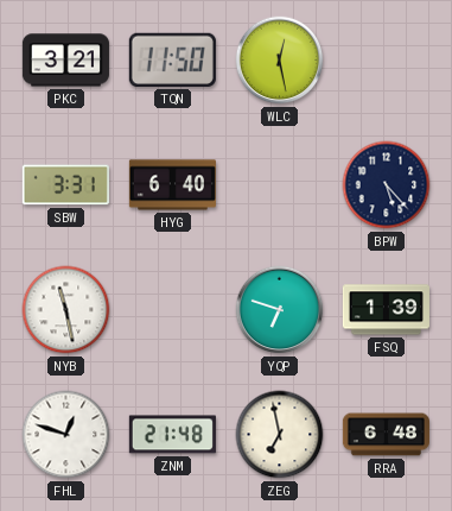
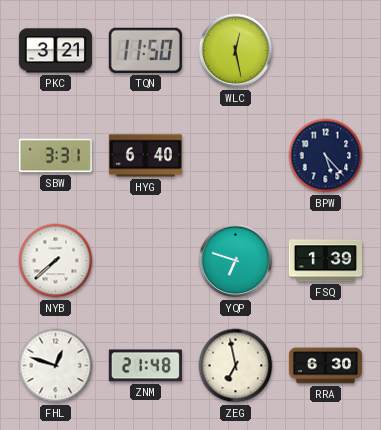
NYB: 11:28 -> 7:38 (56, 261)
RRA: 6:48 -> 6:30 (325, 366)
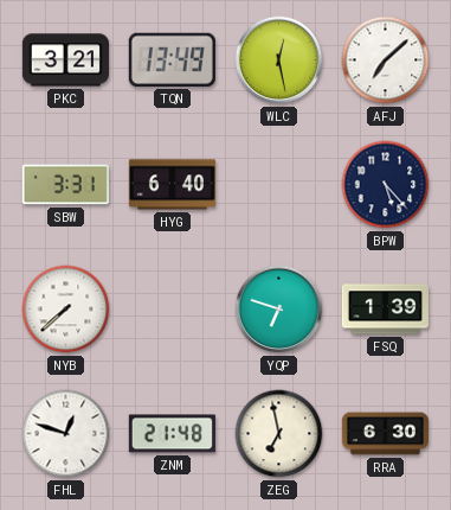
TQN: 11:50 -> 13:49 (172, 59)
AFJ: none -> 7:08 (386, 60)
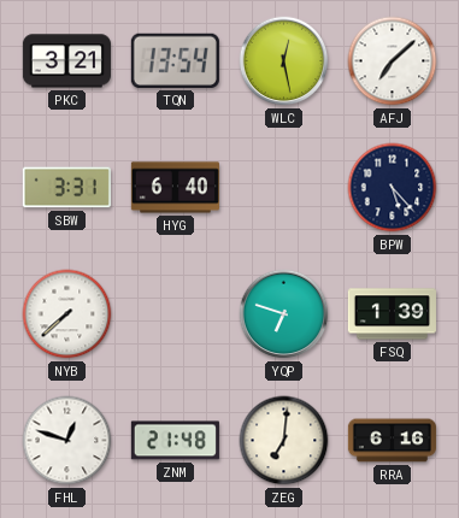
TQN: 13:49 -> 13:54 (175, 60)
ZEG: 6:58 -> 7:01 (284, 441)
RRA: 6:30 -> 6:16 (392, 441)
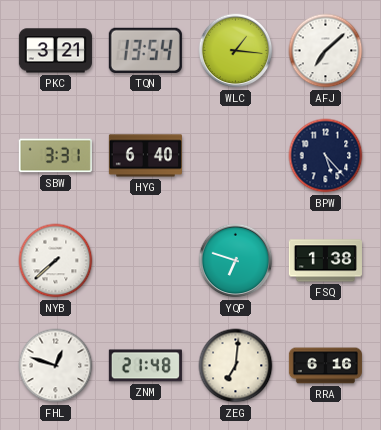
WLC: 12:28 -> 1:16 (236, 51)
FSQ: 1:39 -> 1:38 (325, 261)
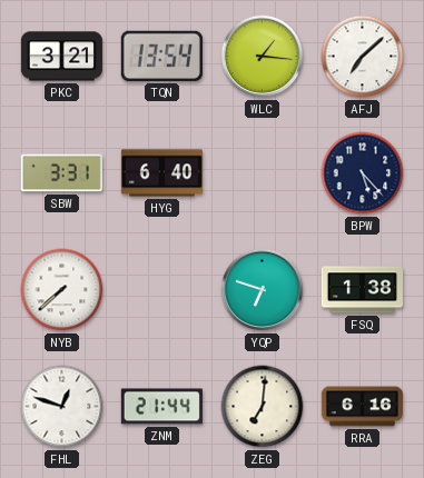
ZNM: 21:48 -> 21:44 (161, 407)
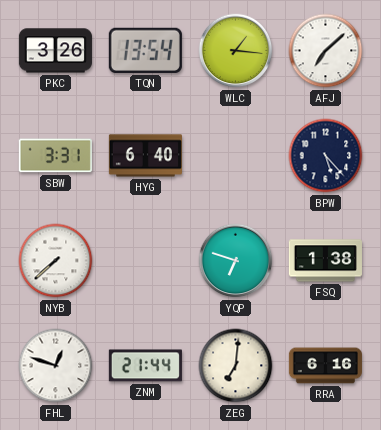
PKC: 3:21 -> 3:26 (55, 51)
